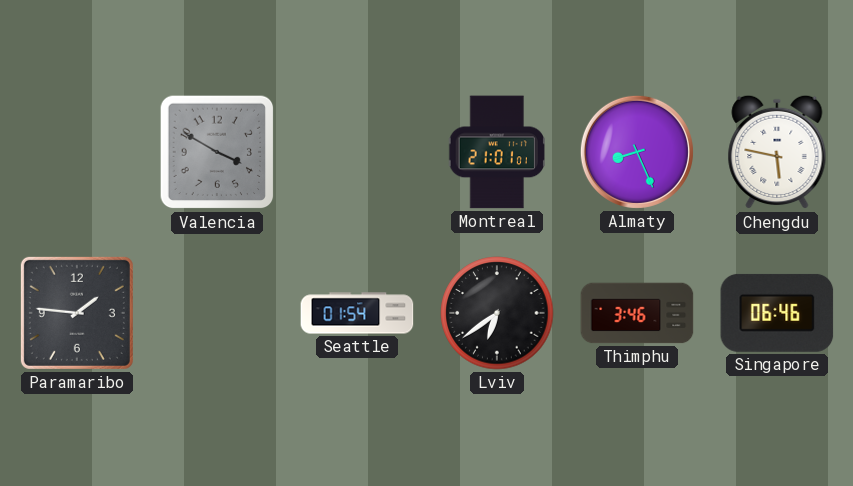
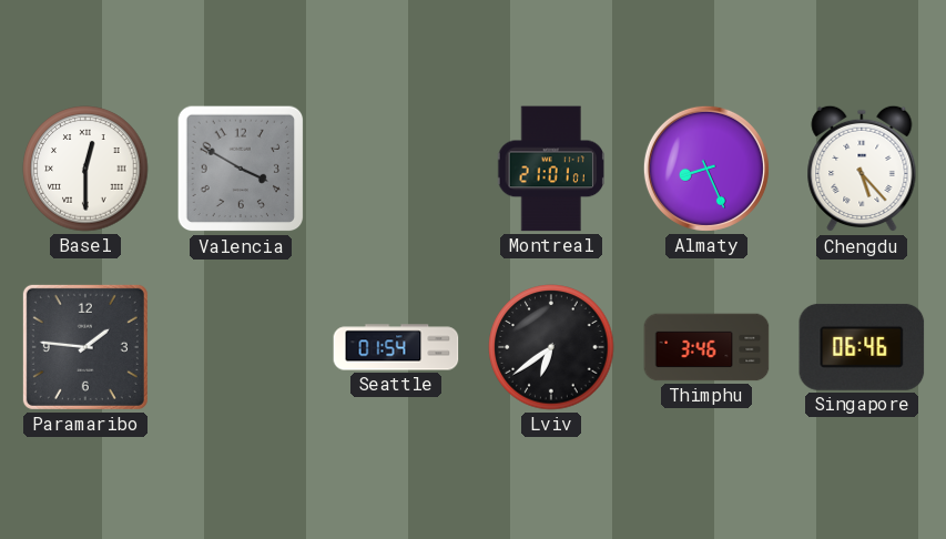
Basel: none -> 12:30 (85, 169)
Chengdu: 5:47 -> 5:23 (862, 169)
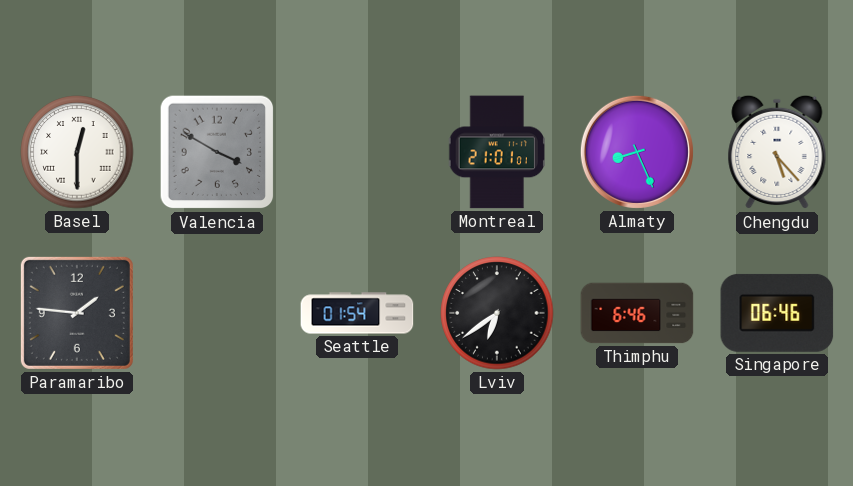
Thimphu: 3:46 -> 6:46 (637, 313)
